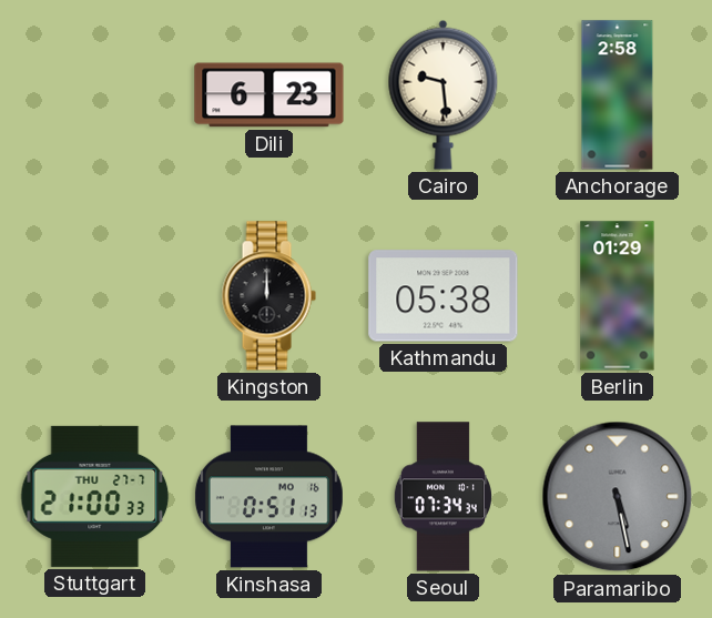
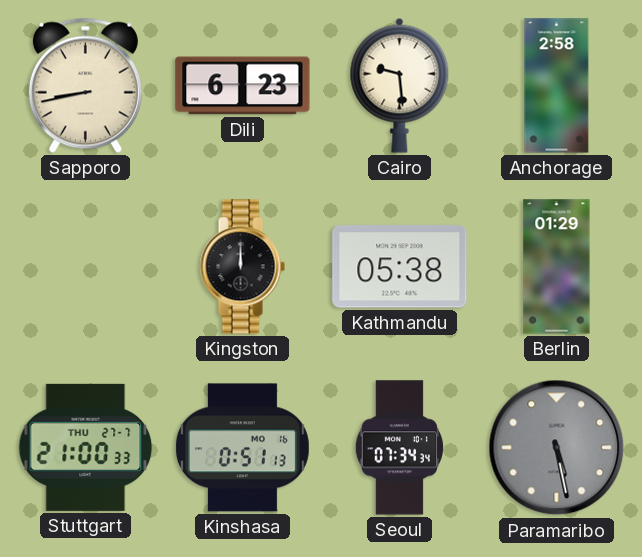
Sapporo: none -> 8:43 (85, 85)
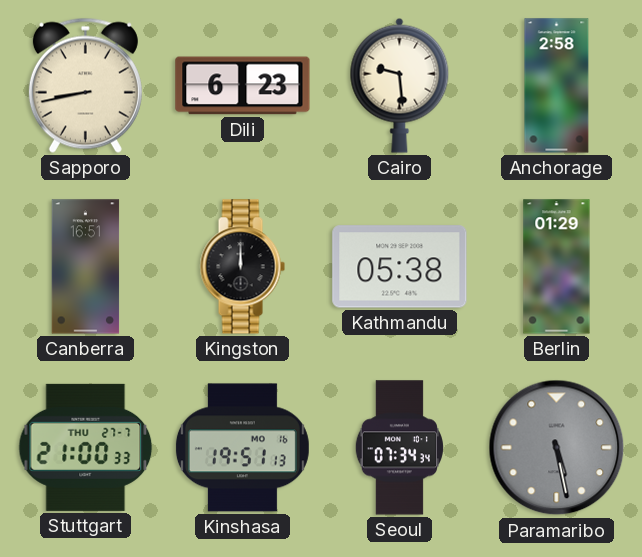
Canberra: none -> 16:51 (86, 267)
Kinshasa: 0:51 -> 19:51 (242, 448)
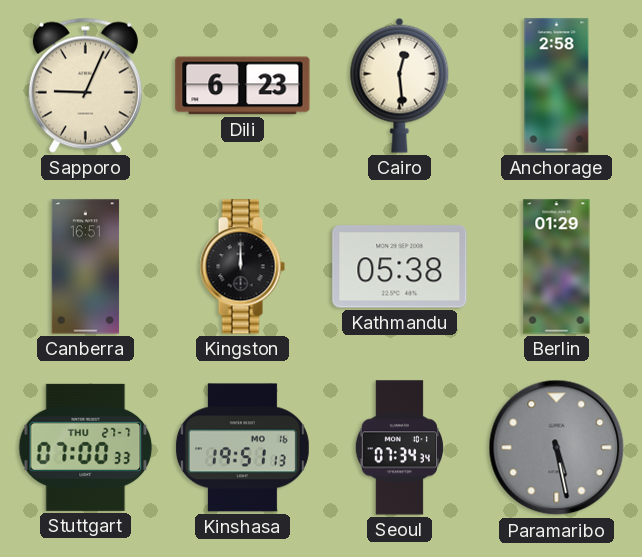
Sapporo: 8:43 -> 9:04 (85, 85)
Cairo: 9:29 -> 12:29 (400, 85)
Stuttgart: 21:00 -> 07:00 (86, 447)
